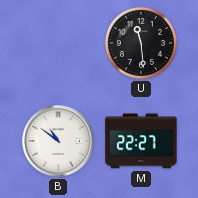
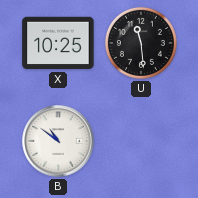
X: none -> 10:25 (58, 43)
M: 22:27 -> none (141, 141)
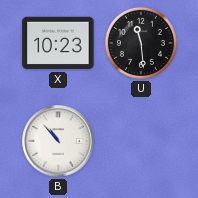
X: 10:25 -> 10:23 (58, 43)
B: 10:51 -> 10:53 (58, 141)
